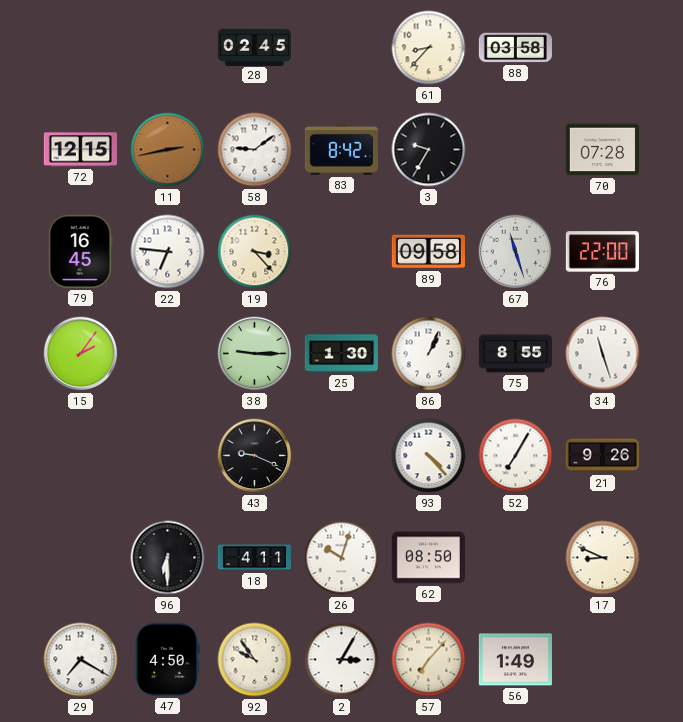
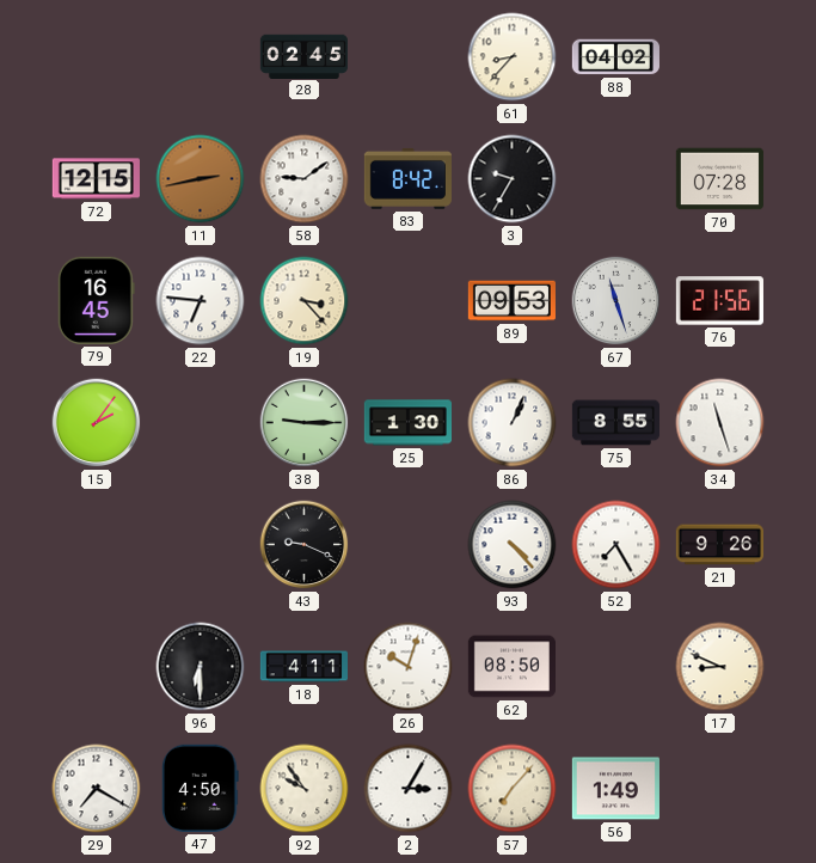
88: 03:58 -> 04:02 (615, 57)
89: 09:58 -> 09:53 (511, 301)
76: 22:00 -> 21:56 (719, 301)
52: 7:05 -> 7:25 (616, 545)
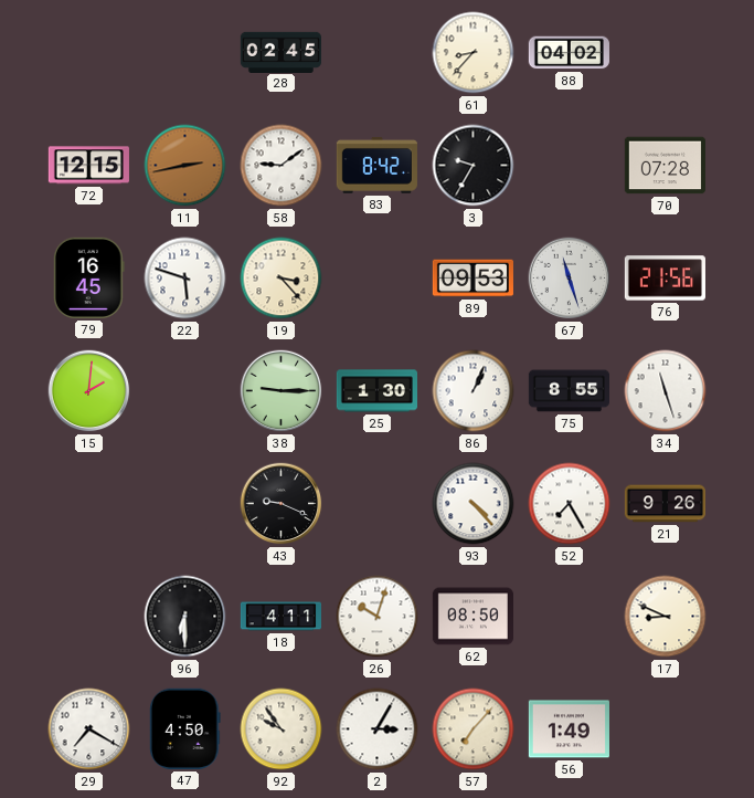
22: 6:46 -> 5:48 (185, 279)
15: 2:06 -> 2:01 (89, 391)
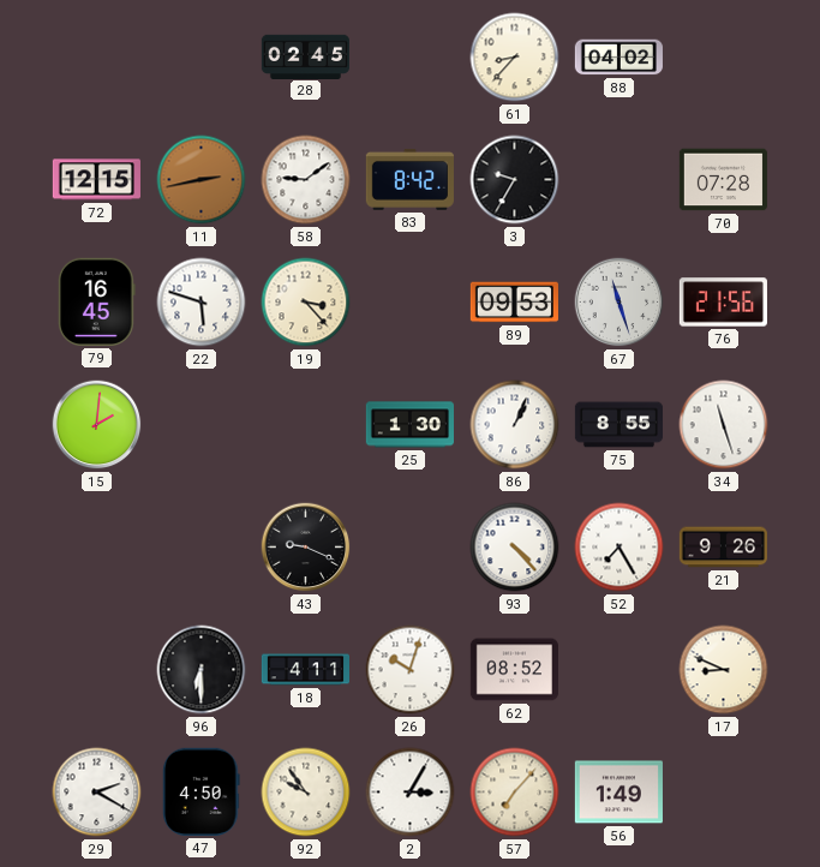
38: 9:15 -> none (282, 391)
62: 08:50 -> 08:52 (514, 670)
29: 7:20 -> 2:20 (97, 793)
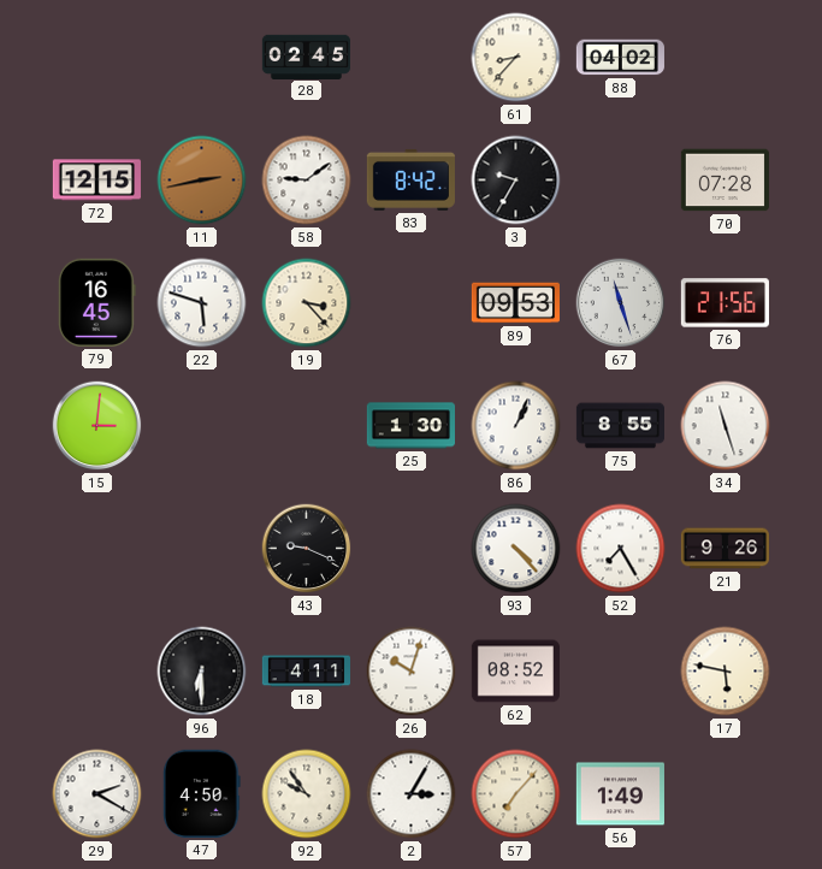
15: 2:01 -> 3:01 (97, 426)
17: 8:49 -> 5:47 (726, 672)
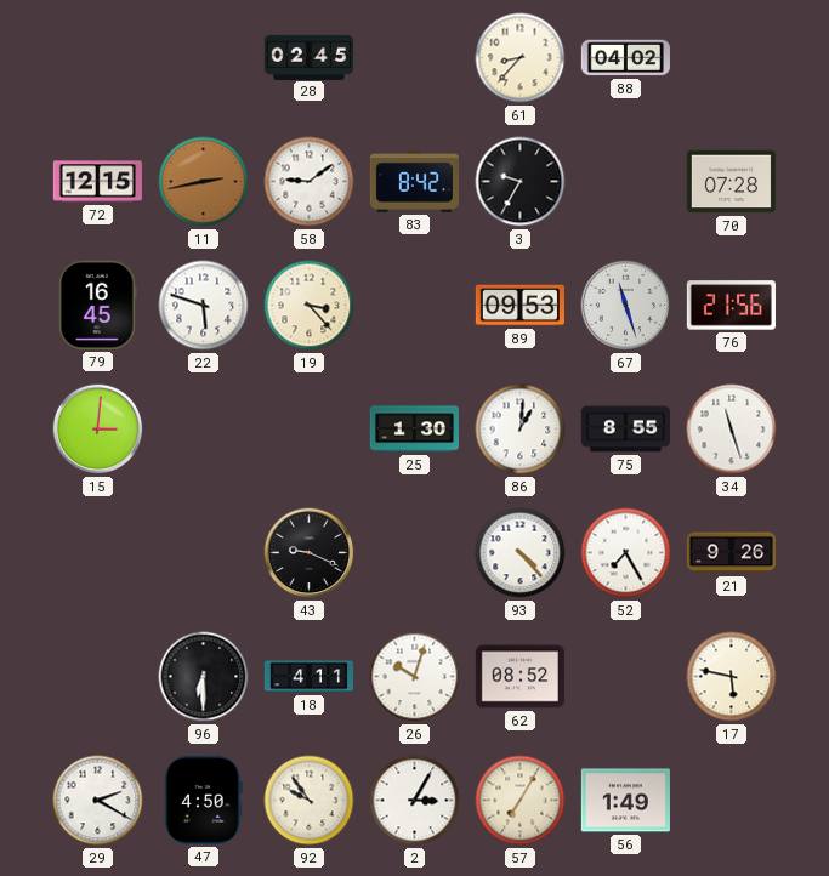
86: 1:04 -> 1:01 (521, 430)
57: 7:07 -> 7:05 (521, 801)
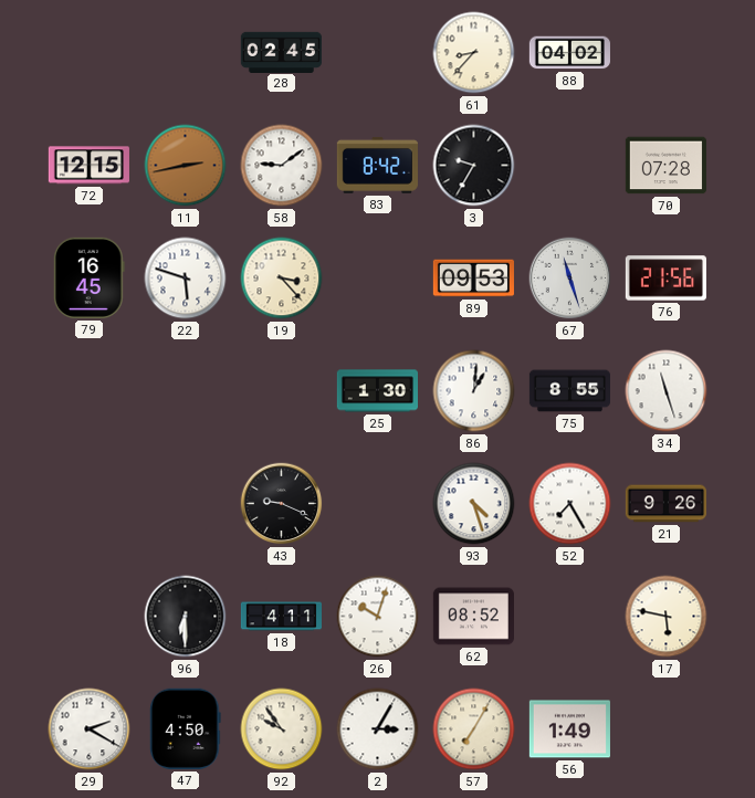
15: 3:01 -> none (98, 430)
93: 4:23 -> 4:27 (474, 504)
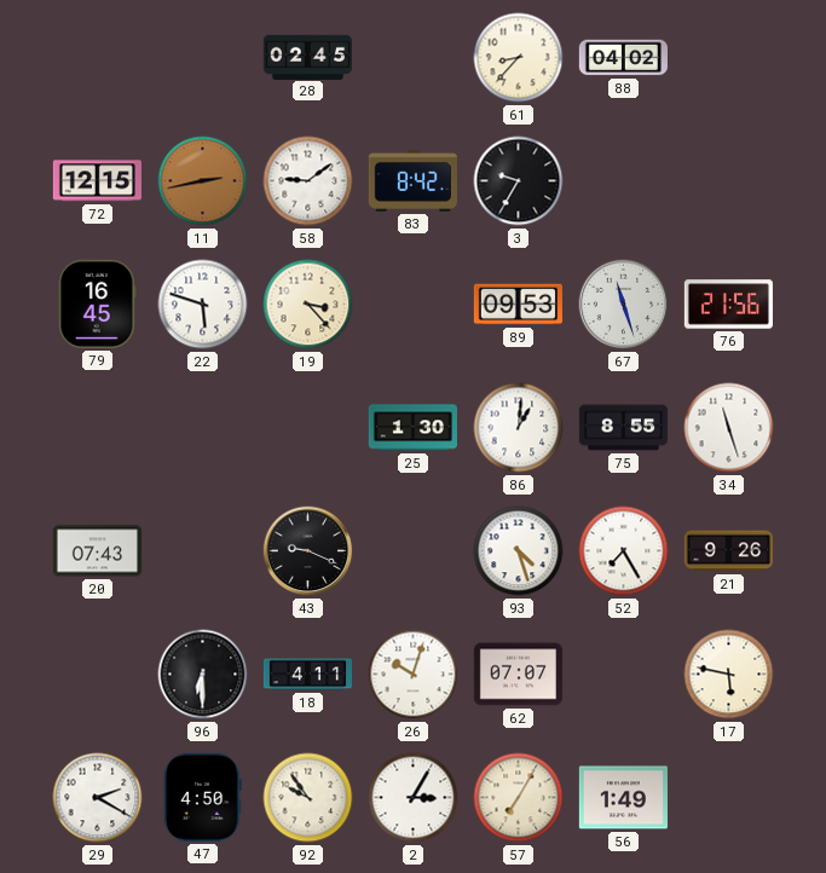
70: 07:28 -> none (665, 166)
20: none -> 07:43 (97, 551)
62: 08:52 -> 07:07 (518, 675)
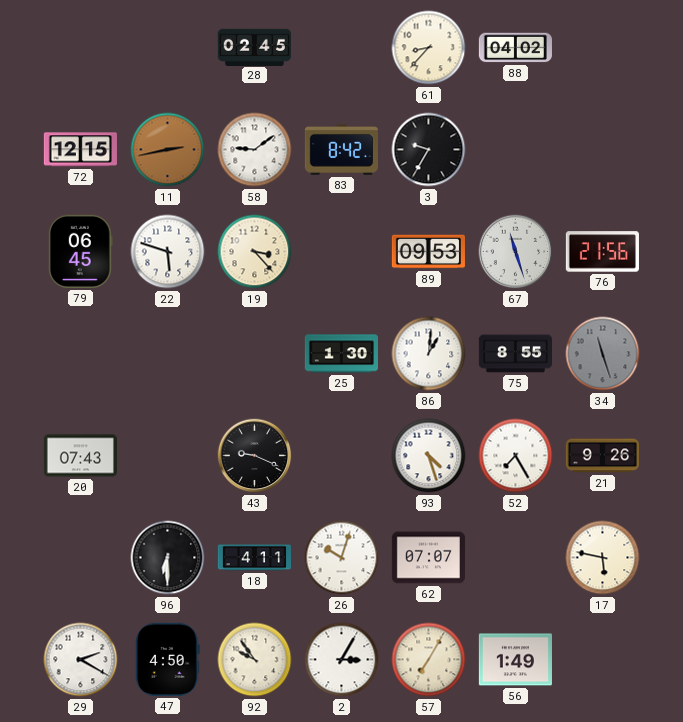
79: 16:45 -> 06:45 (80, 251)
34 dial: white -> grey (603, 354)
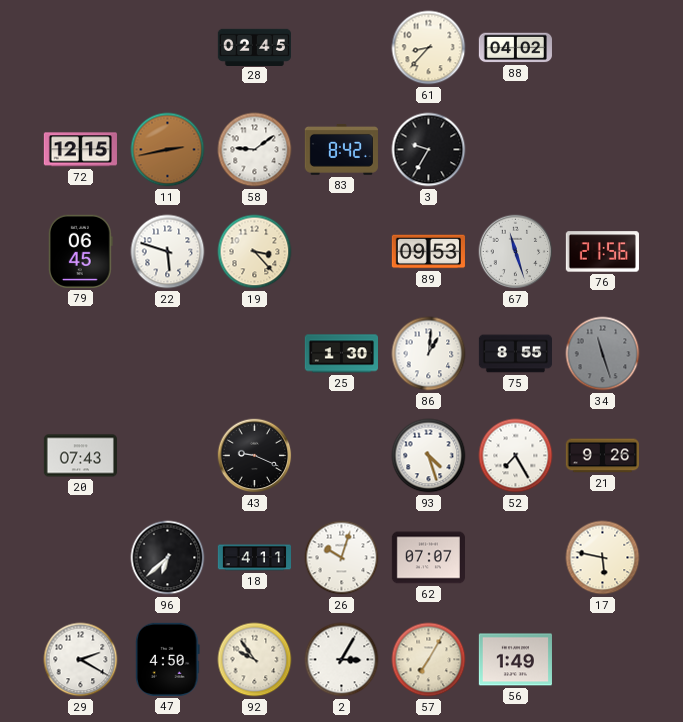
96: 6:30 -> 6:38 (168, 558)
